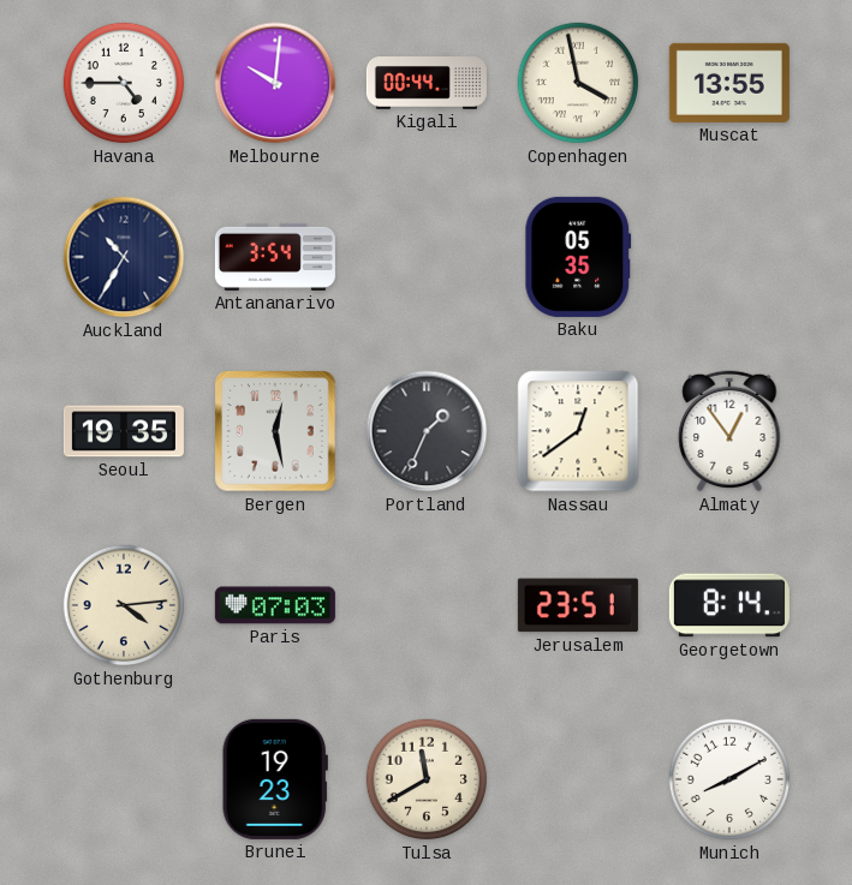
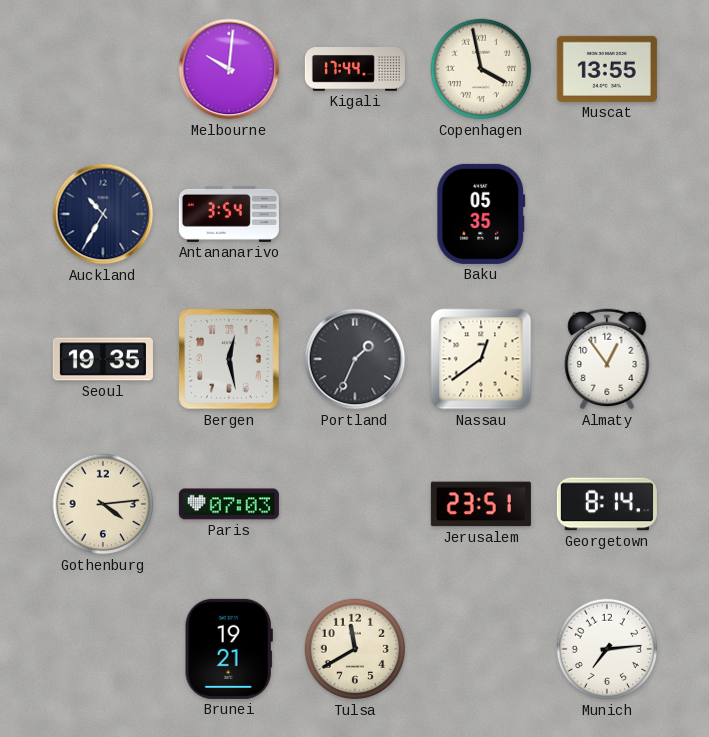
Havana: 4:45 -> none (124, 83)
Kigali: 00:44 -> 17:44 (355, 69)
Brunei: 19:23 -> 19:21 (229, 649)
Munich: 8:10 -> 7:14 (607, 649)
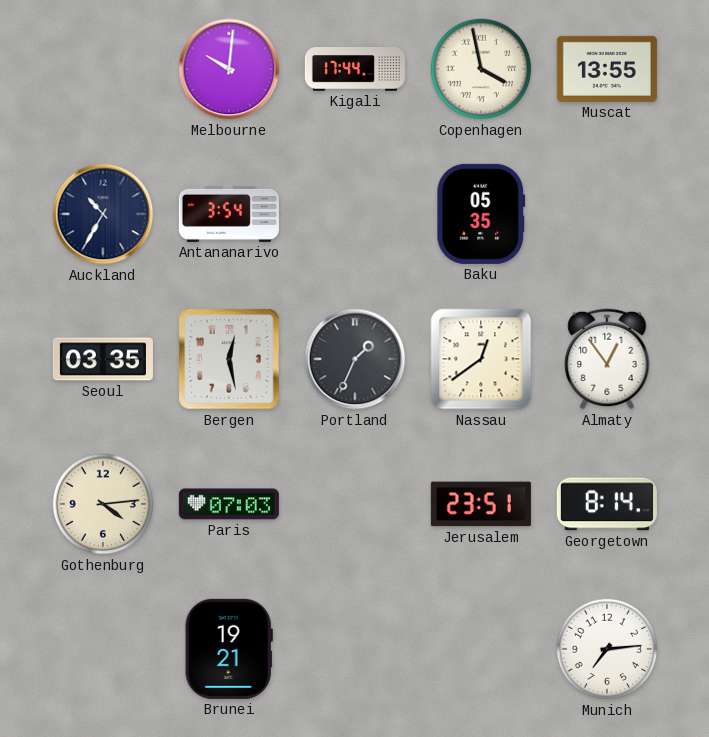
Seoul: 19:35 -> 03:35 (103, 359)
Tulsa: 11:40 -> none (355, 649)
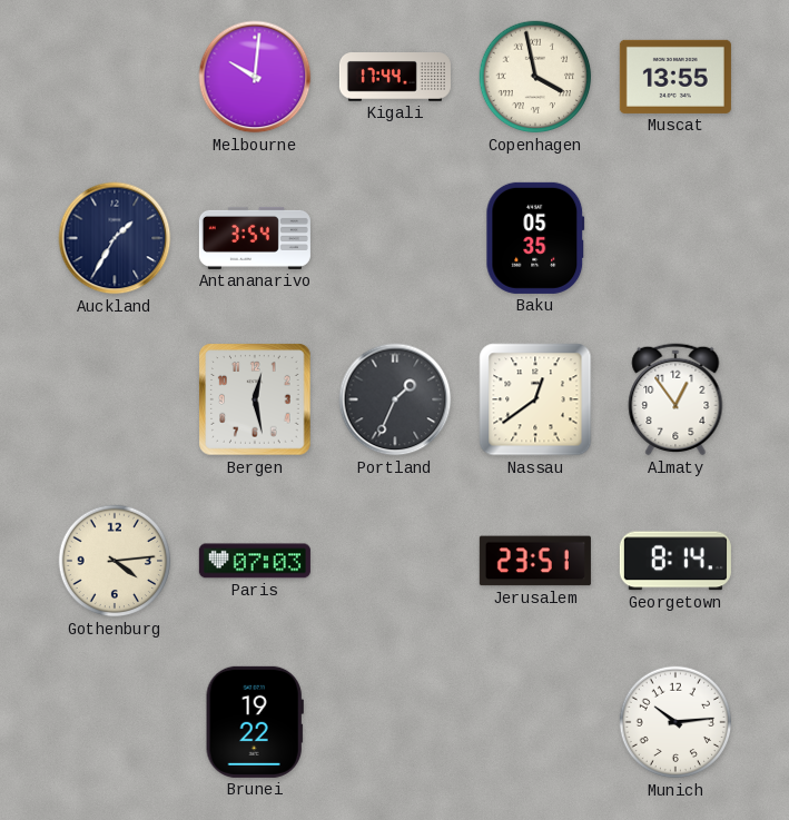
Auckland: 10:35 -> 1:35 (115, 238)
Seoul: 03:35 -> none (103, 359)
Brunei: 19:21 -> 19:22 (255, 722)
Munich: 7:14 -> 10:14 (675, 722)
